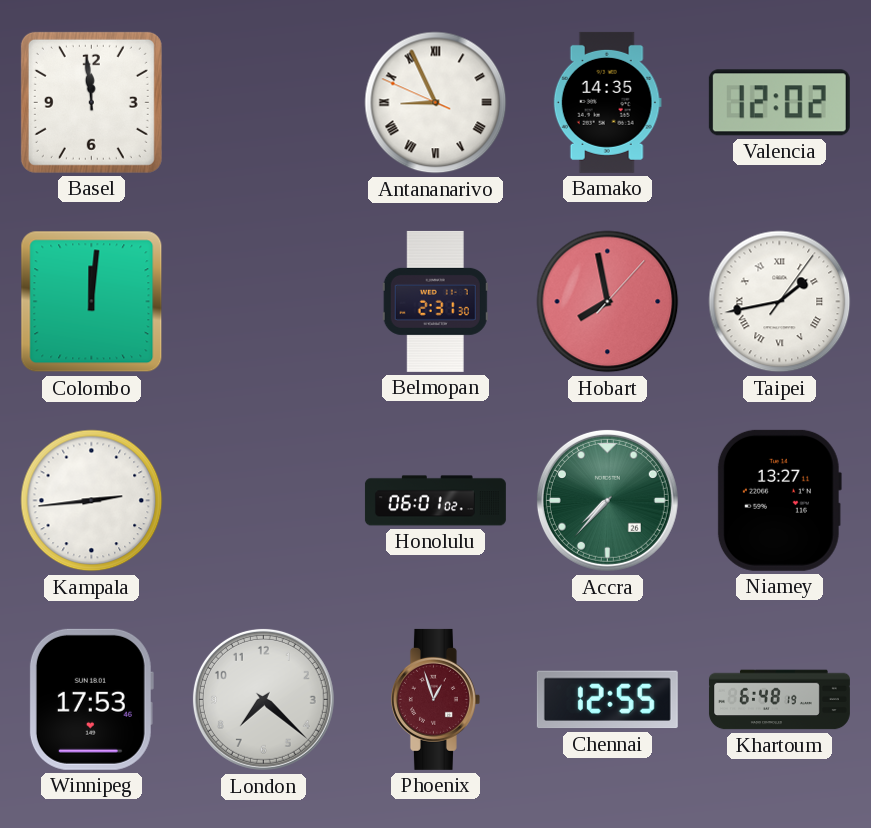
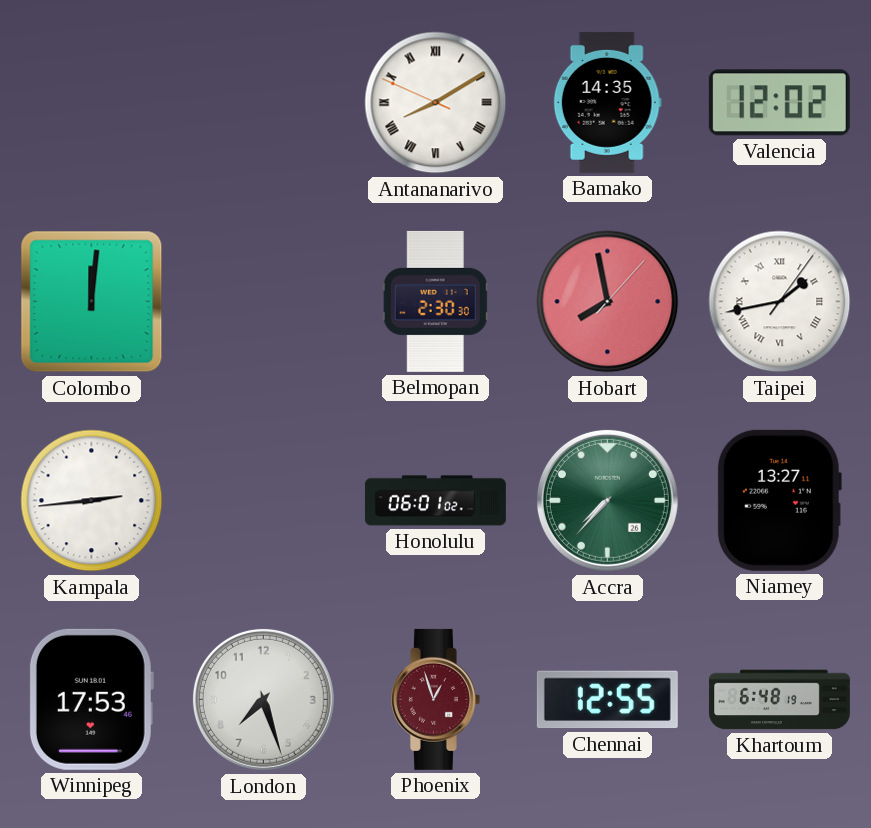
Basel: 11:59 -> none (91, 102)
Antananarivo: 8:55 -> 8:09 (436, 103)
Belmopan: 2:31 -> 2:30 (435, 301)
London: 7:22 -> 7:27 (263, 699)
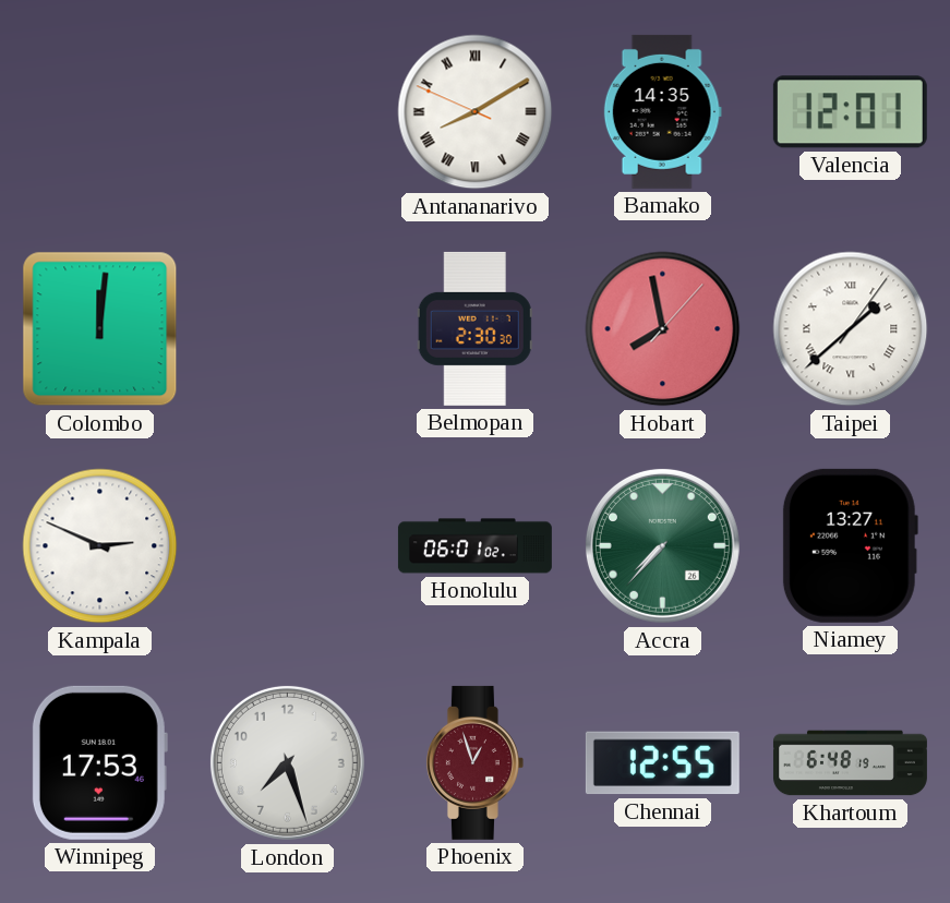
Valencia: 12:02 -> 12:01 (850, 112)
Taipei: 1:43 -> 1:38 (851, 329)
Kampala: 2:44 -> 2:49 (100, 546)
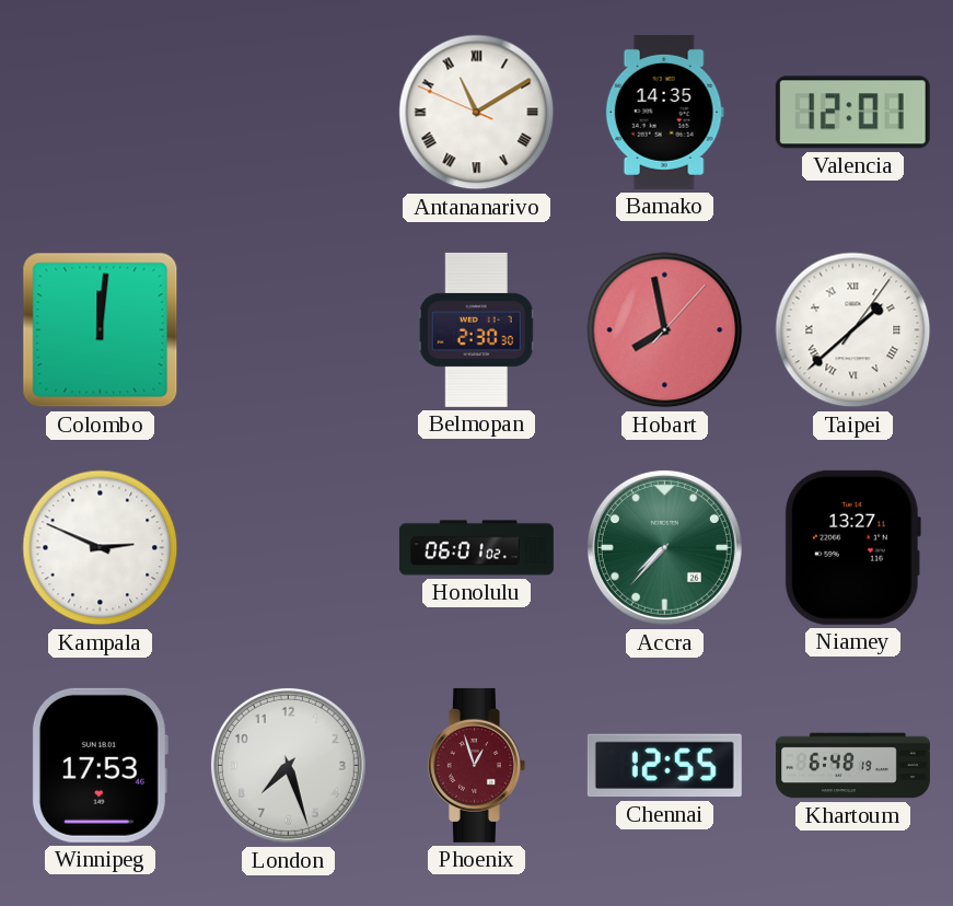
Antananarivo: 8:09 -> 11:09 (477, 113)
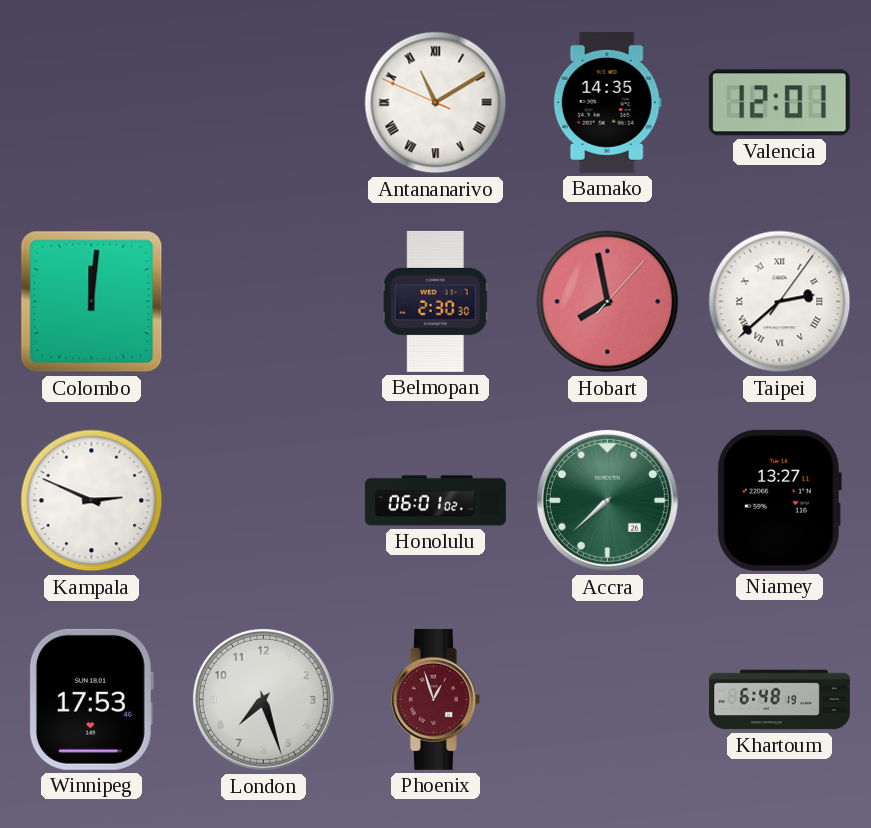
Taipei: 1:38 -> 2:38 (780, 302)
Accra: 7:37 -> 7:38 (607, 500)
Chennai: 12:55 -> none (664, 766)
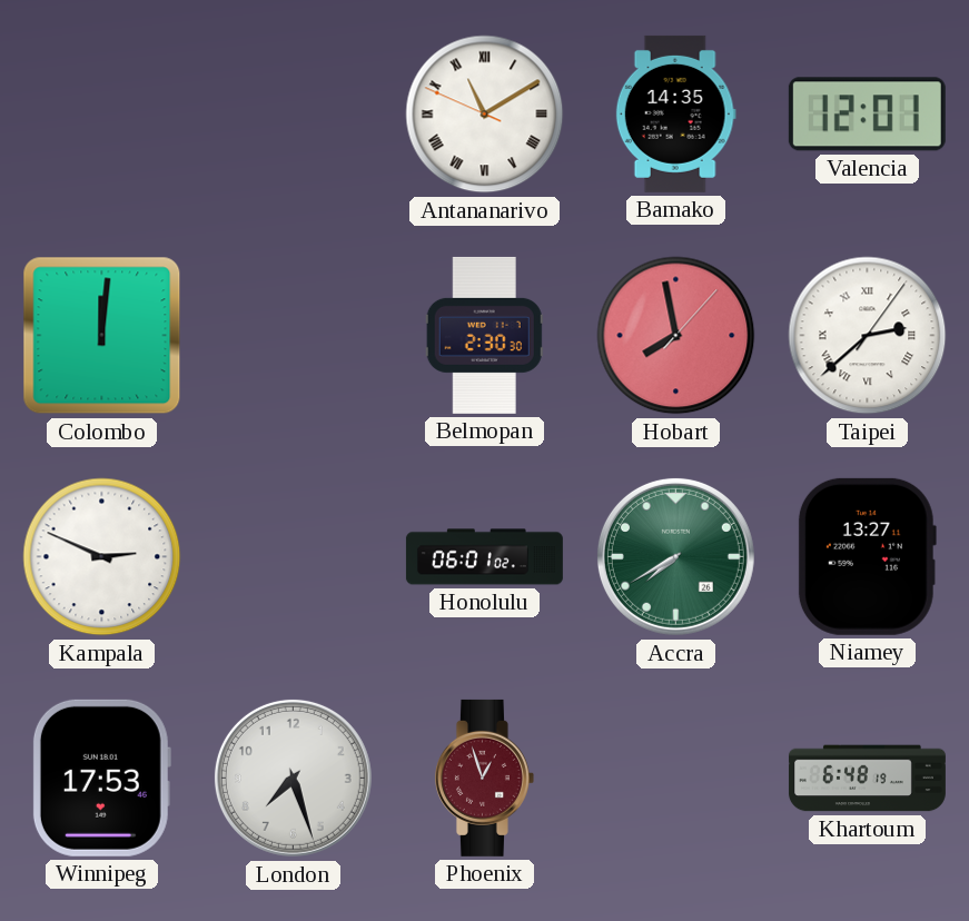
Accra: 7:38 -> 7:40 (675, 556)
